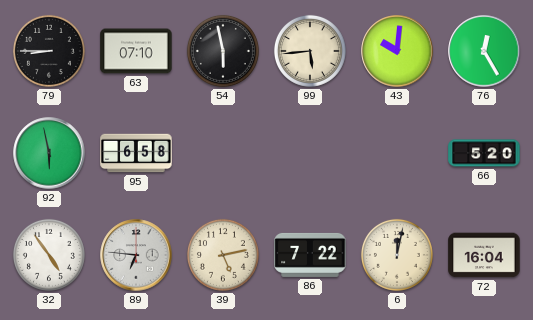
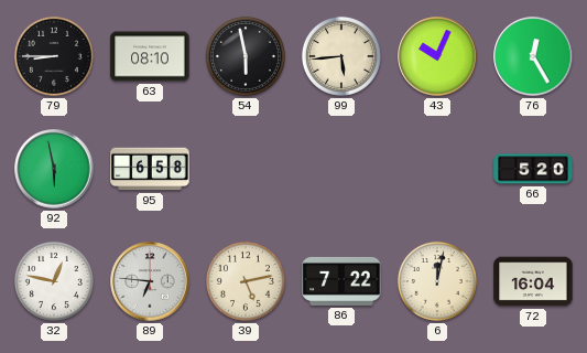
63: 07:10 -> 08:10 (150, 56)
43: 10:01 -> 10:04 (437, 56)
32: 4:54 -> 12:47 (54, 281)
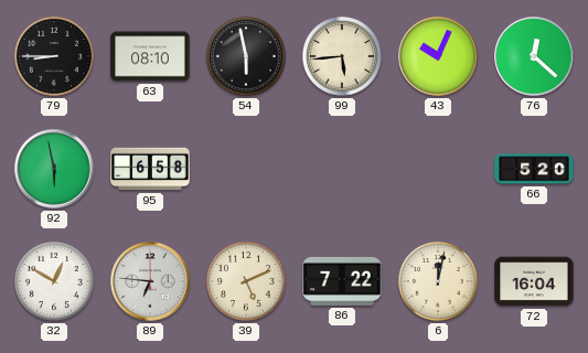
76: 12:25 -> 12:22 (534, 56)
32: 12:47 -> 12:50 (54, 281)
39: 5:13 -> 5:11 (246, 281)
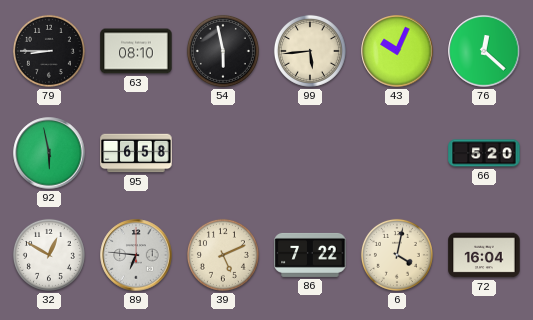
6: 12:02 -> 4:02 (397, 255)
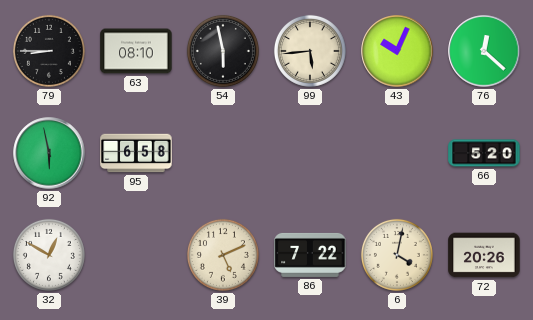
89: 6:46 -> none (136, 255)
72: 16:04 -> 20:26 (484, 255)
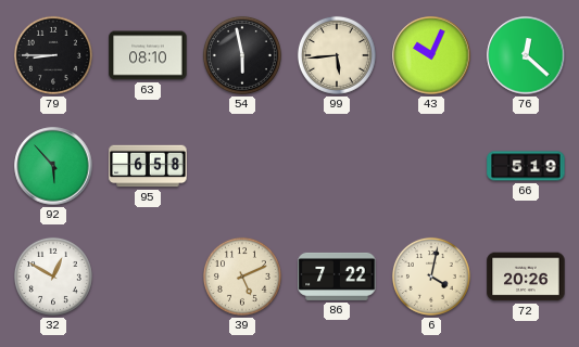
92: 5:58 -> 5:53 (53, 166)
66: 5:20 -> 5:19 (526, 166)
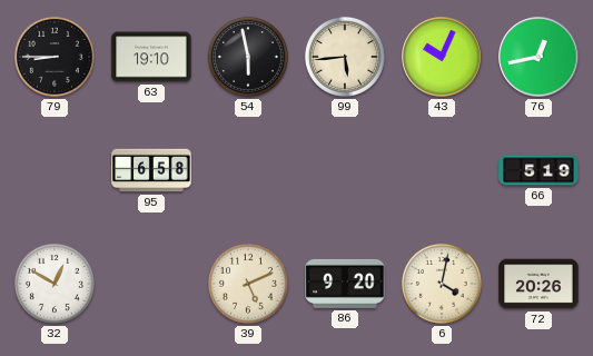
63: 08:10 -> 19:10 (151, 57)
76: 12:22 -> 12:43 (538, 57)
92: 5:53 -> none (53, 166)
86: 7:22 -> 9:20 (345, 284)
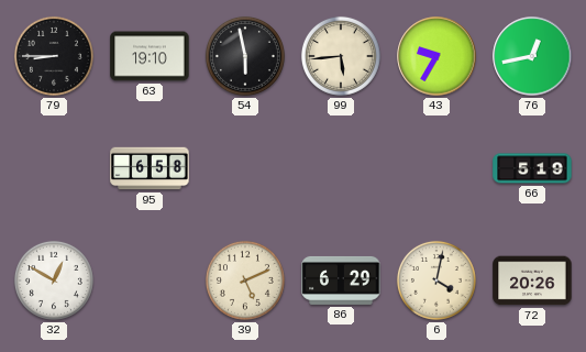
43: 10:04 -> 9:35 (436, 56)
86: 9:20 -> 6:29 (341, 280)
